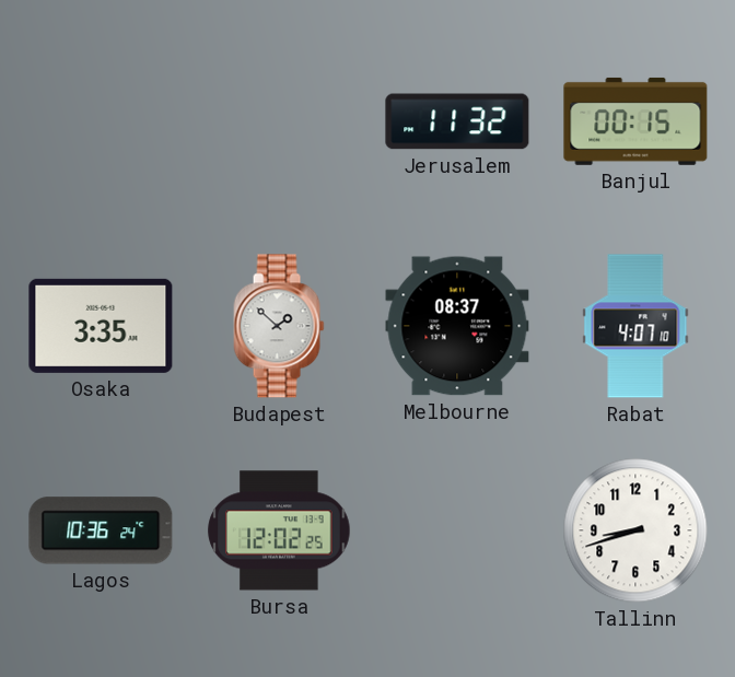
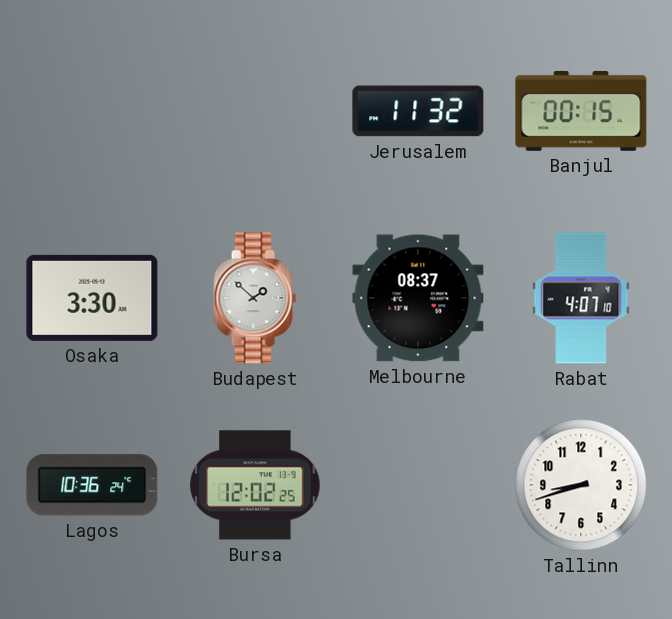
Osaka: 3:35 -> 3:30 (92, 298)
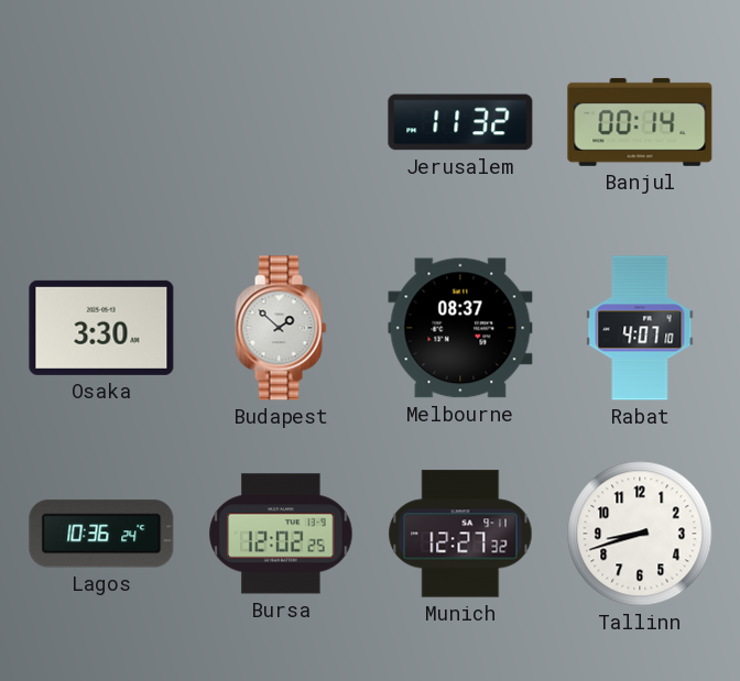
Banjul: 00:15 -> 00:14 (640, 122)
Munich: none -> 12:27 (460, 534)
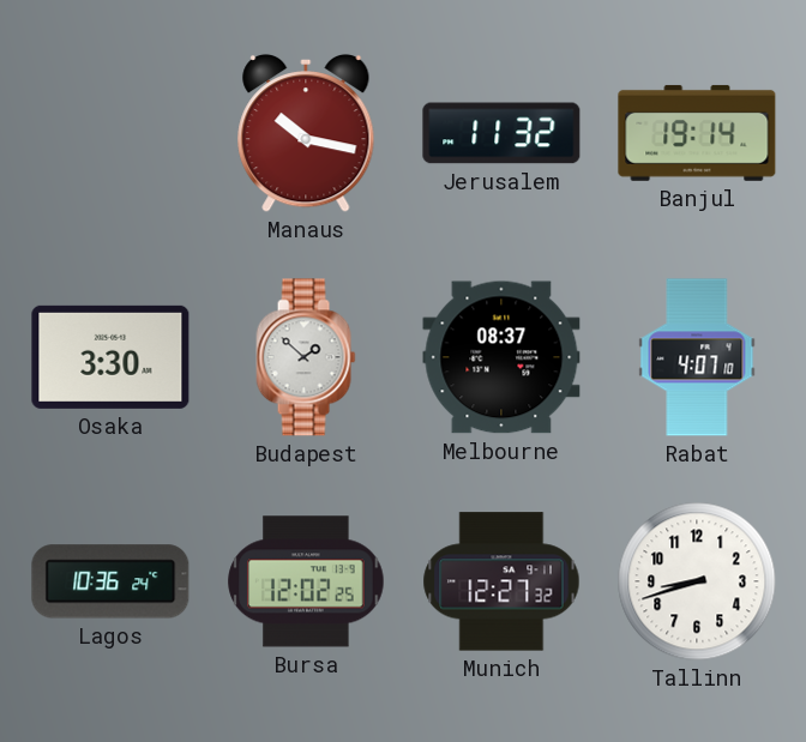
Manaus: none -> 10:17 (306, 133)
Banjul: 00:14 -> 19:14 (697, 133)
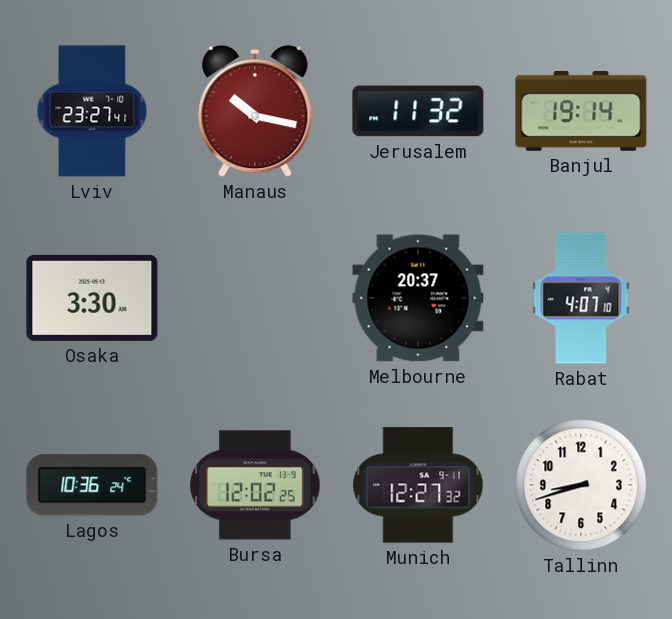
Lviv: none -> 23:27 (92, 111)
Budapest: 1:52 -> none (306, 357)
Melbourne: 08:37 -> 20:37 (418, 298)
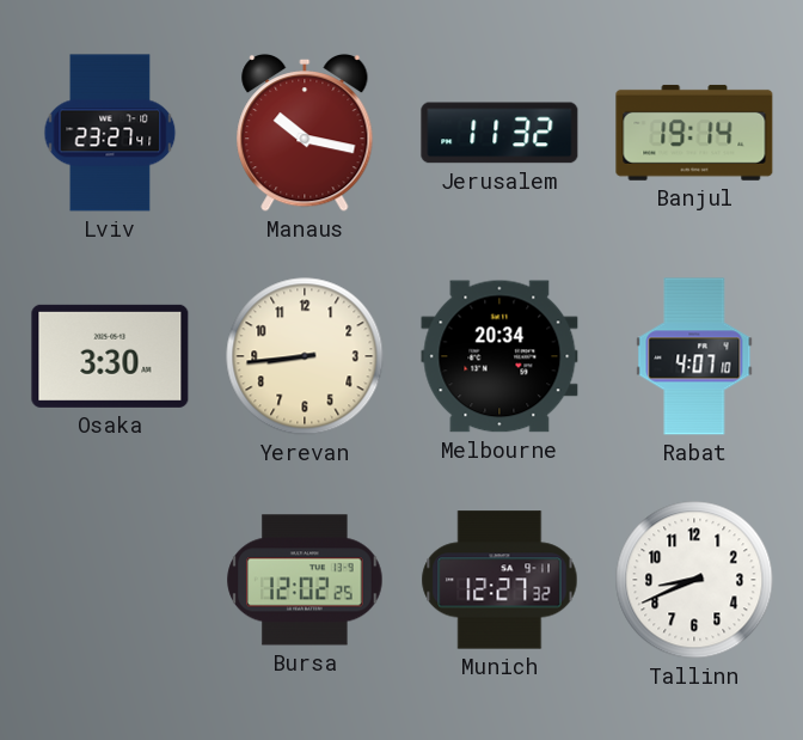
Yerevan: none -> 8:44 (305, 356)
Melbourne: 20:37 -> 20:34 (499, 356)
Lagos: 10:36 -> none (92, 485)
Tallinn: 8:42 -> 8:41 (694, 580)
